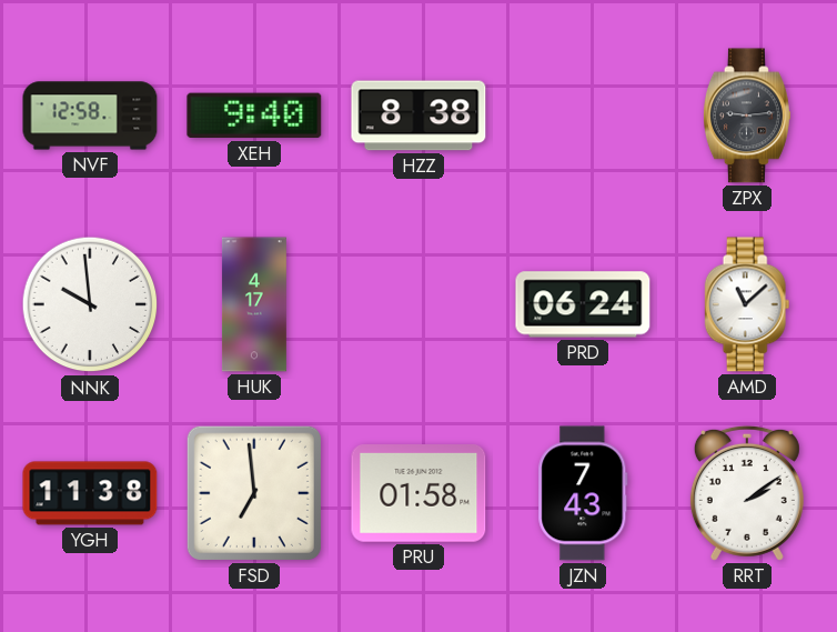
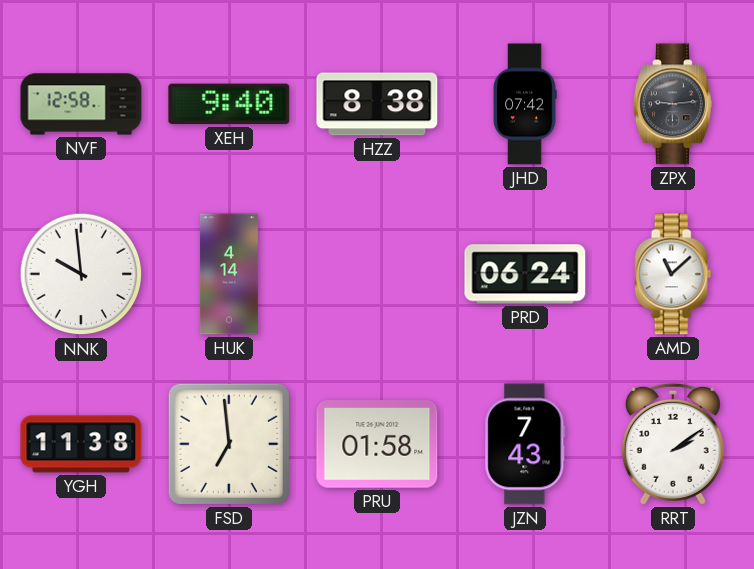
JHD: none -> 07:42 (525, 104)
HUK: 4:17 -> 4:14 (229, 274)
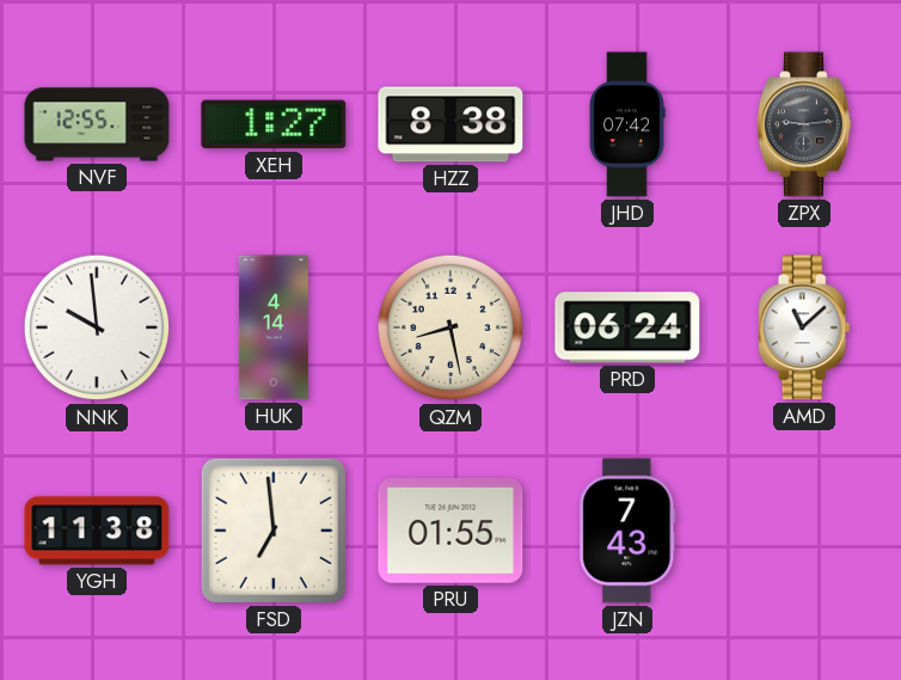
NVF: 12:58 -> 12:55 (97, 124)
XEH: 9:40 -> 1:27 (274, 124)
QZM: none -> 8:28 (450, 327)
PRU: 01:58 -> 01:55 (450, 532)
RRT: 2:09 -> none (673, 444)
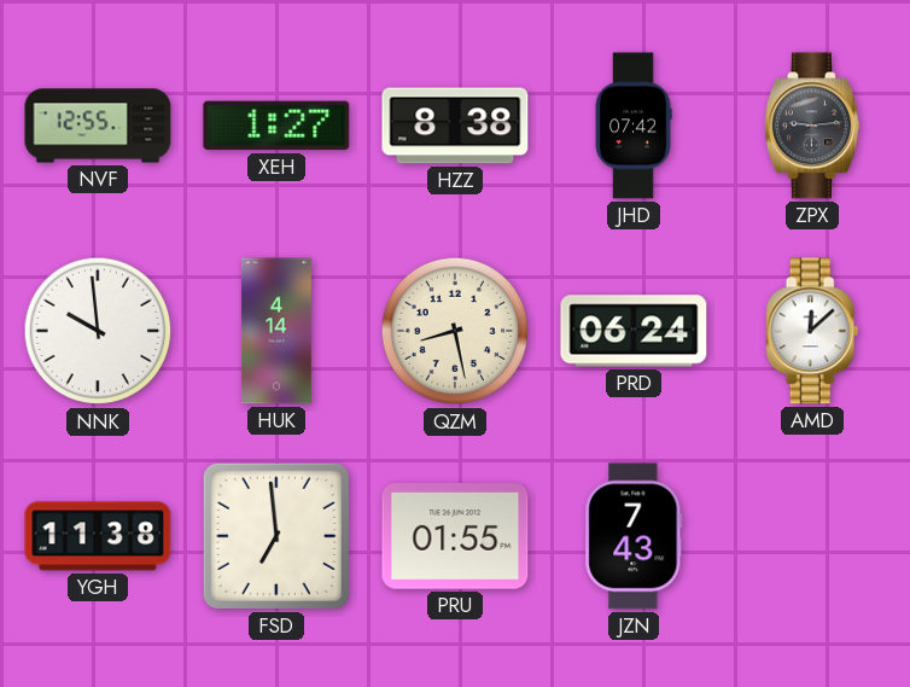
AMD: 11:08 -> 12:08 (812, 331)
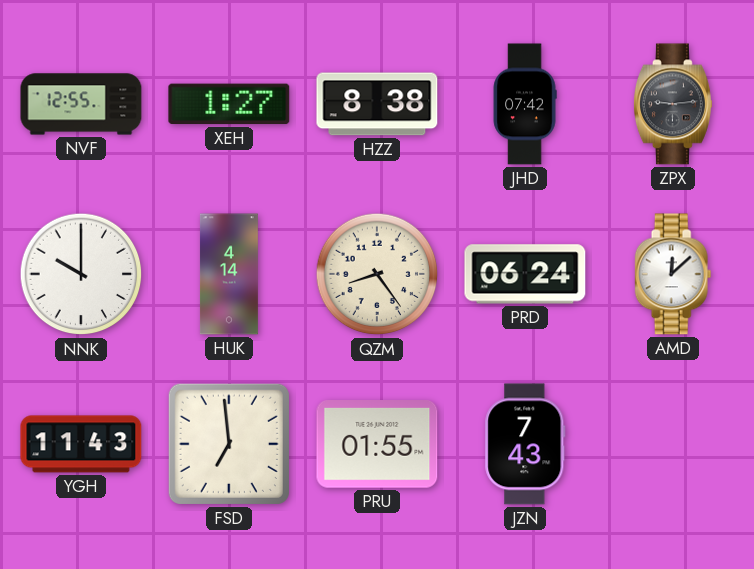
NNK: 9:59 -> 10:00 (81, 274)
QZM: 8:28 -> 8:24 (377, 274)
YGH: 11:38 -> 11:43 (81, 444)
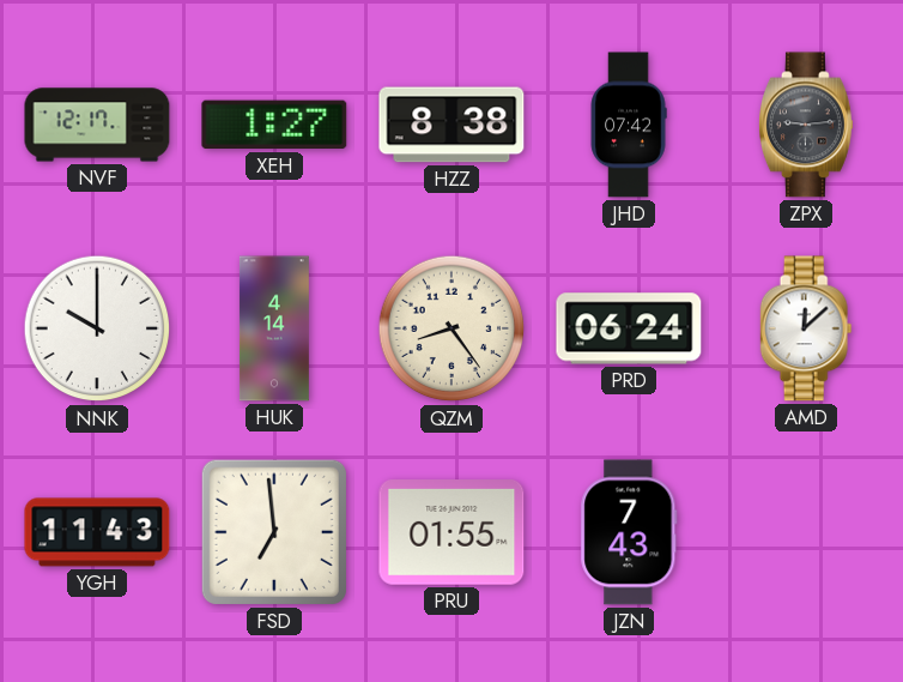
NVF: 12:55 -> 12:17 (97, 125)
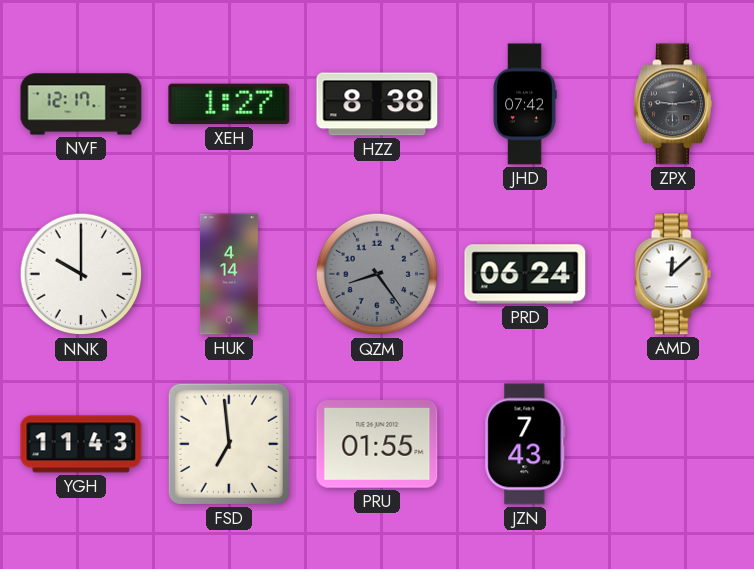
QZM dial: cream -> grey (377, 274)
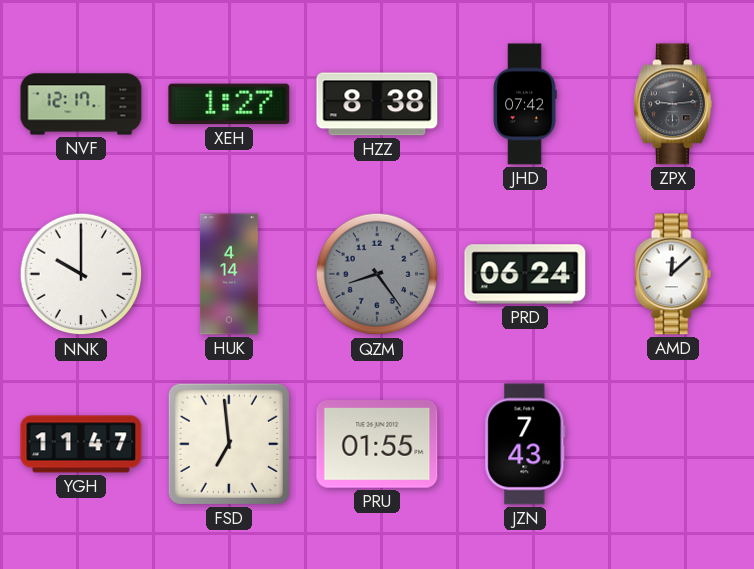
YGH: 11:43 -> 11:47 (81, 444)
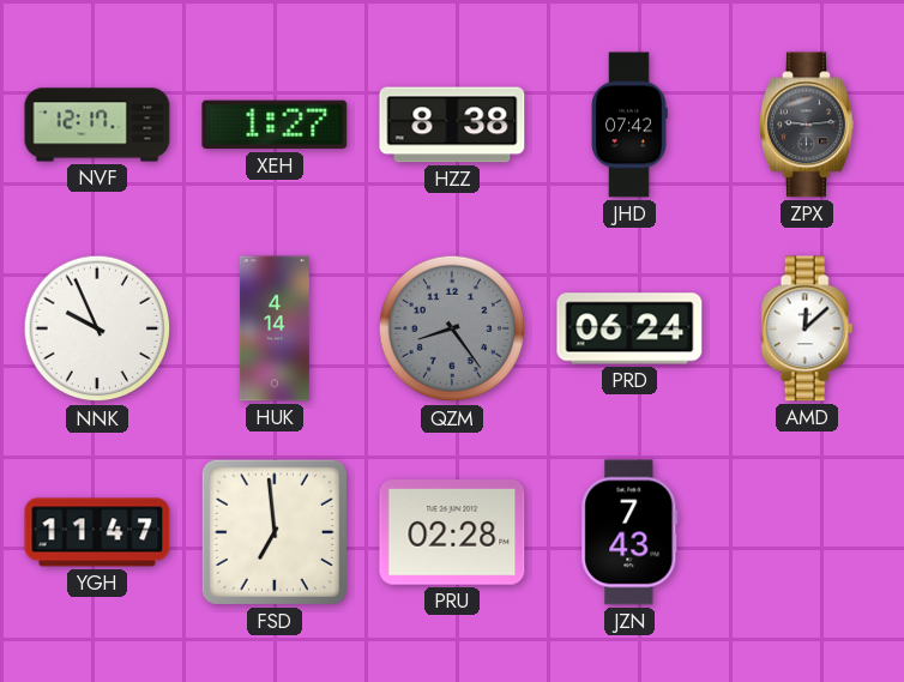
NNK: 10:00 -> 9:56 (97, 328)
PRU: 01:55 -> 02:28 (452, 533)
